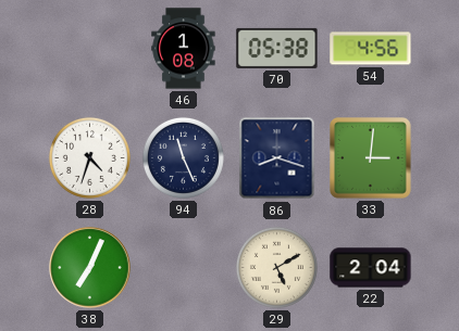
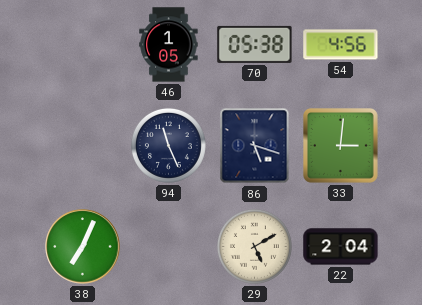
46: 1:08 -> 1:05 (169, 45)
28: 4:33 -> none (89, 157)
86: 8:18 -> 5:18 (255, 146)
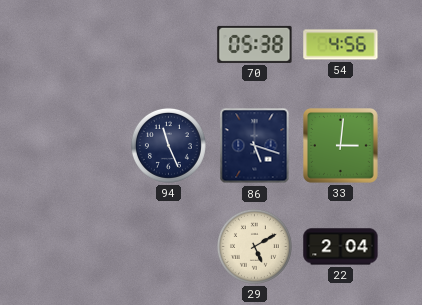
46: 1:05 -> none (169, 45)
38: 7:04 -> none (83, 247)
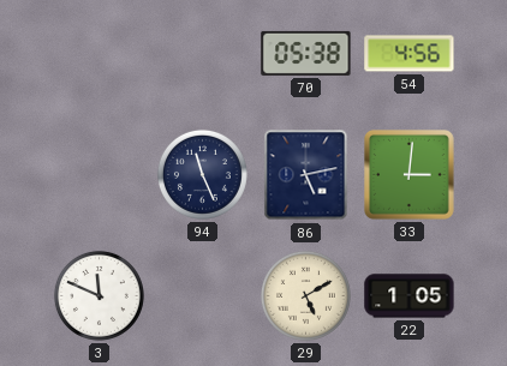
86: 5:18 -> 5:13 (306, 175)
3: none -> 11:49 (99, 295)
22: 2:04 -> 1:05 (410, 296)
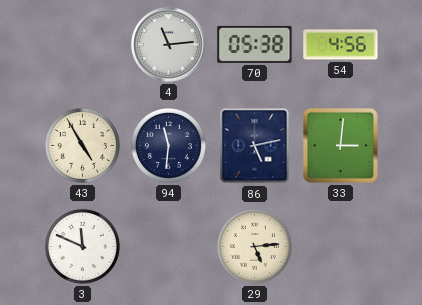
4: none -> 11:14 (169, 45)
43: none -> 4:55 (82, 145)
94: 11:26 -> 11:31 (168, 145)
29: 5:10 -> 5:14 (254, 246)
22: 1:05 -> none (410, 296)
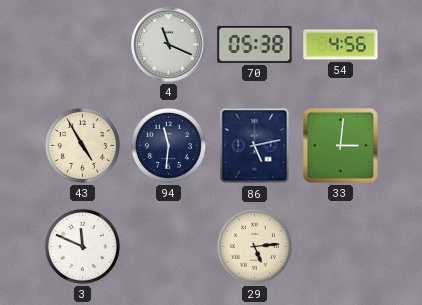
4: 11:14 -> 11:19 (169, 45)
